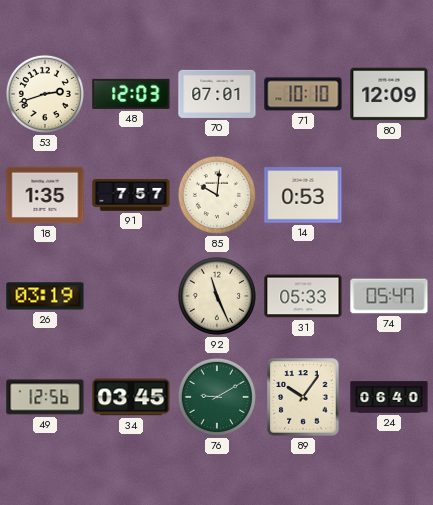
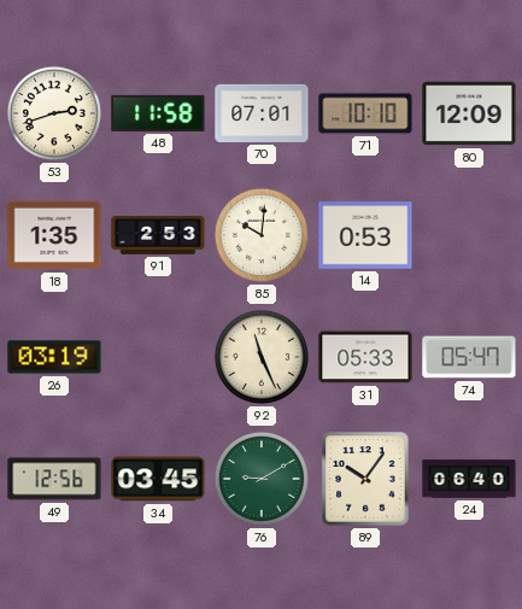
48: 12:03 -> 11:58 (158, 113)
91: 7:57 -> 2:53 (158, 236)
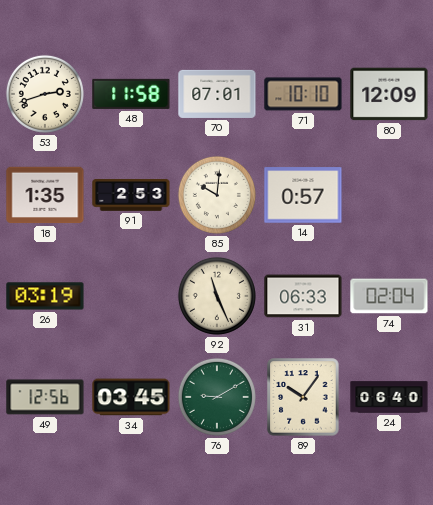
14: 0:53 -> 0:57 (303, 195)
31: 05:33 -> 06:33 (303, 296)
74: 05:47 -> 02:04 (389, 296)
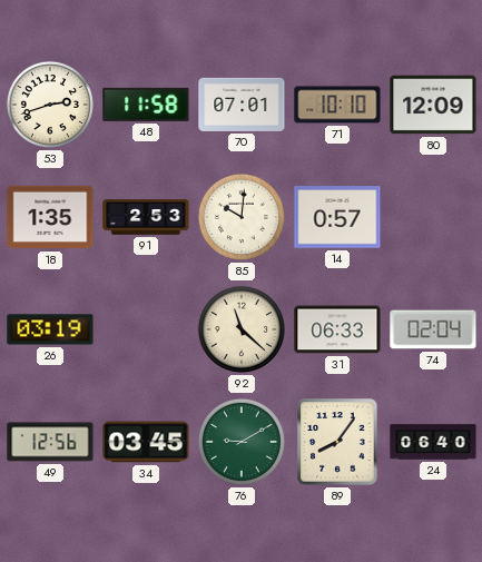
92: 11:26 -> 11:22 (242, 329)
89: 10:06 -> 8:06 (337, 442)
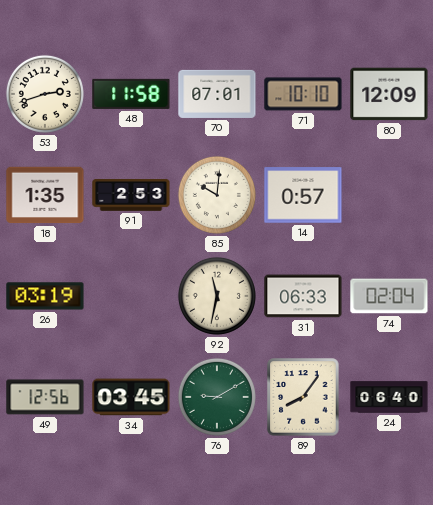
92: 11:22 -> 11:32 (217, 296)
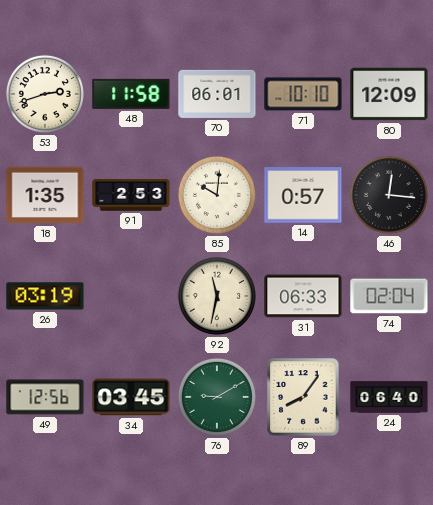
70: 07:01 -> 06:01 (217, 94)
46: none -> 12:16 (389, 195)
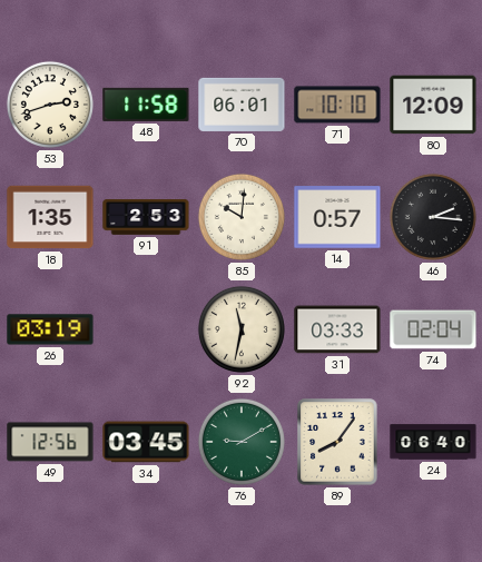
46: 12:16 -> 2:16 (433, 217)
31: 06:33 -> 03:33 (337, 329)
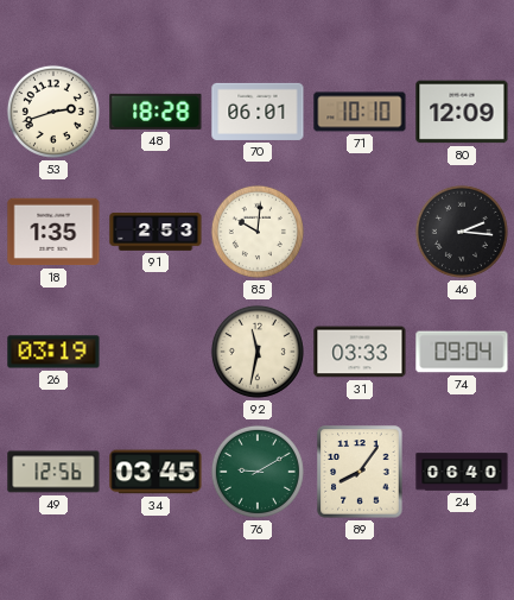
48: 11:58 -> 18:28 (156, 112)
14: 0:57 -> none (337, 217)
74: 02:04 -> 09:04 (462, 352)
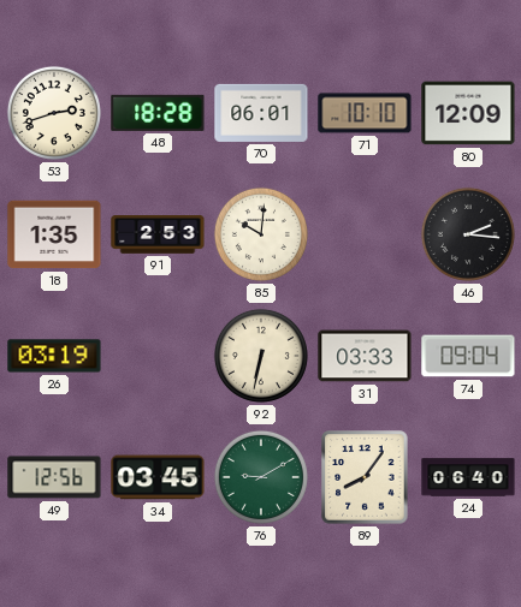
92: 11:32 -> 6:32 (261, 356)
